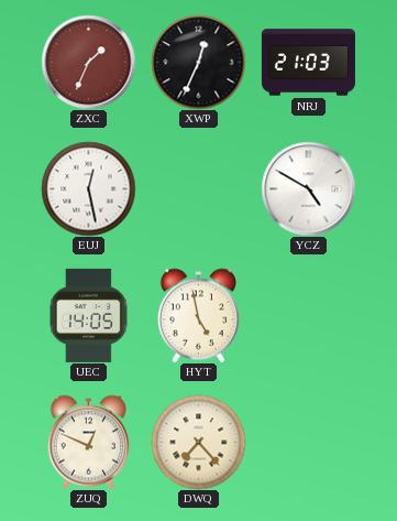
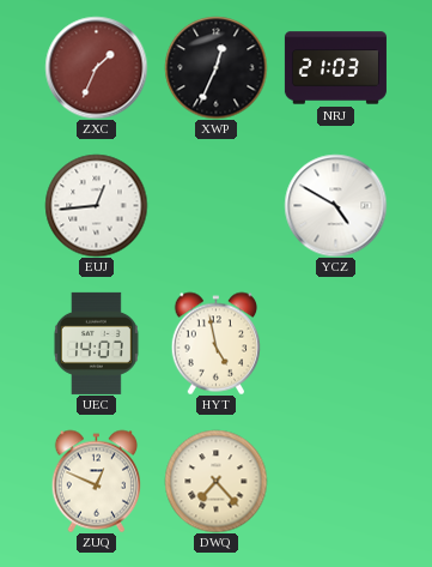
EUJ: 12:28 -> 12:44 (96, 205)
UEC: 14:05 -> 14:07 (96, 343)
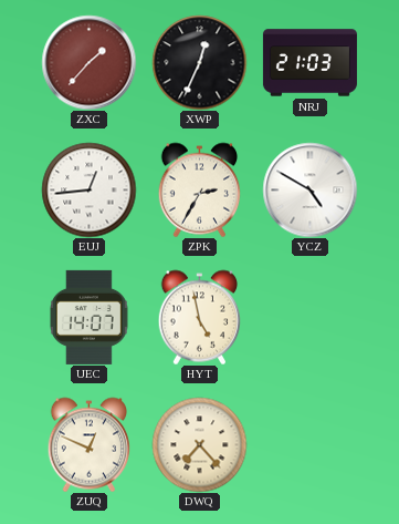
ZXC: 1:34 -> 1:37 (88, 62)
ZPK: none -> 2:35 (199, 189)
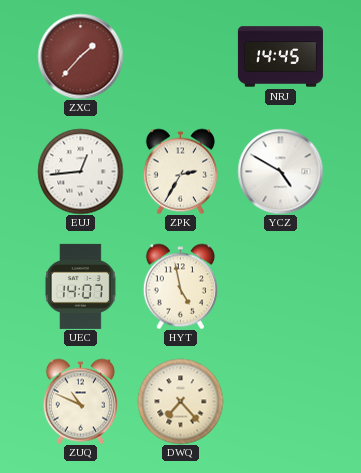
XWP: 12:34 -> none (199, 62)
NRJ: 21:03 -> 14:45 (280, 57)
ZUQ: 12:49 -> 10:49 (80, 401)
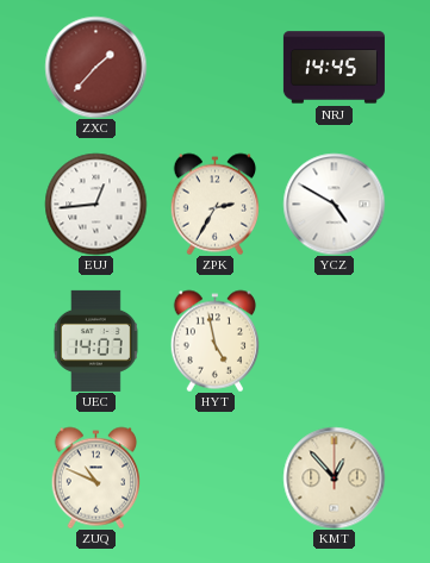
DWQ: 7:23 -> none (180, 401)
KMT: none -> 12:53 (334, 477)
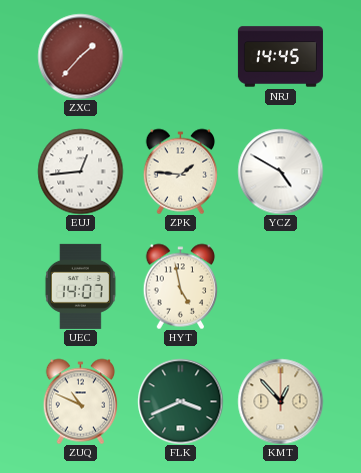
ZPK: 2:35 -> 1:46 (180, 171)
FLK: none -> 3:41 (180, 401)
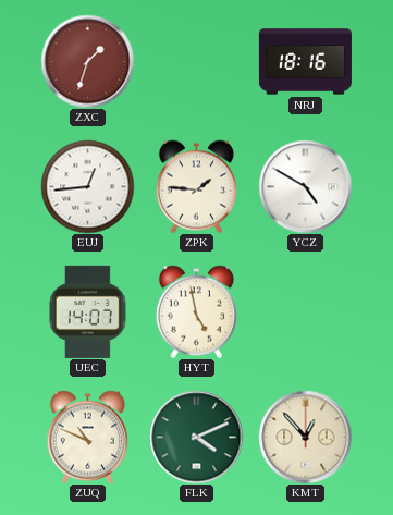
ZXC: 1:37 -> 1:33 (87, 61)
NRJ: 14:45 -> 18:16 (305, 62)
FLK: 3:41 -> 4:11 (196, 437)
